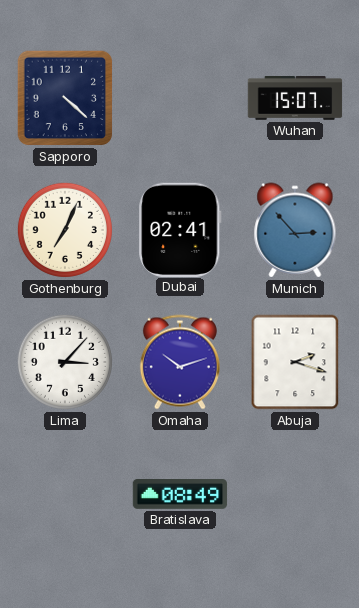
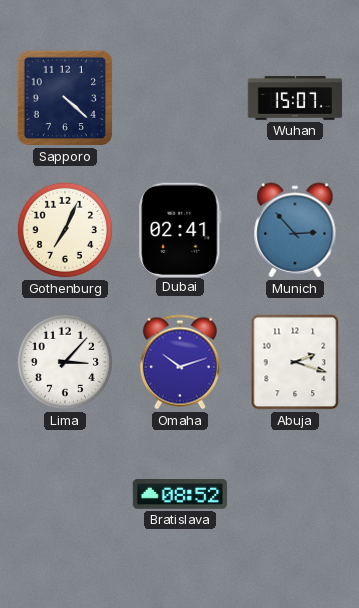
Bratislava: 08:49 -> 08:52 (180, 495)
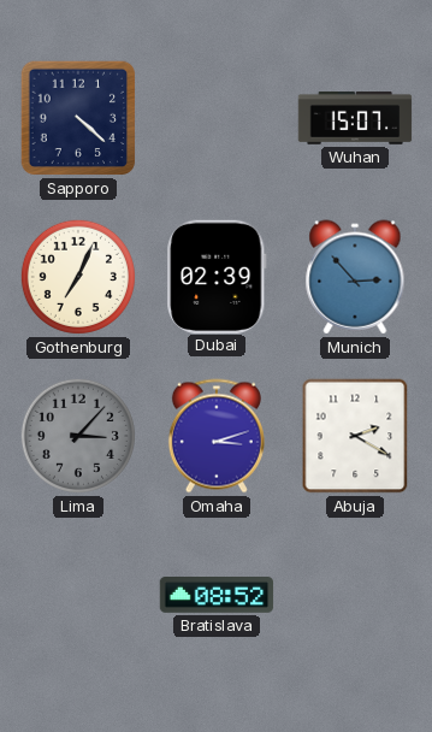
Dubai: 02:41 -> 02:39 (217, 276)
Lima dial: white -> grey (78, 436)
Omaha: 10:12 -> 3:12 (217, 436)
Abuja: 2:18 -> 2:20 (355, 436)
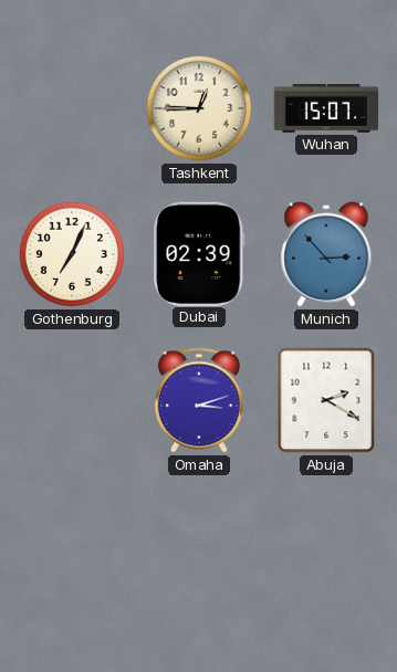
Sapporo: 4:22 -> none (78, 118)
Tashkent: none -> 12:45 (199, 108)
Lima: 3:07 -> none (78, 436)
Bratislava: 08:52 -> none (217, 596)
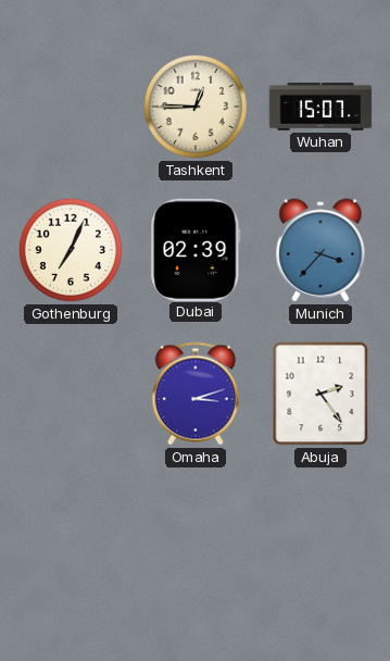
Munich: 2:53 -> 3:37 (320, 250)
Abuja: 2:20 -> 2:24 (320, 394)
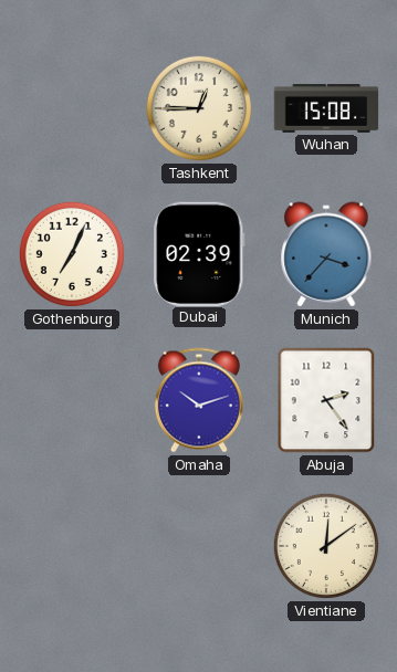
Wuhan: 15:07 -> 15:08 (326, 109)
Omaha: 3:12 -> 10:12 (199, 400)
Vientiane: none -> 12:09 (326, 546)
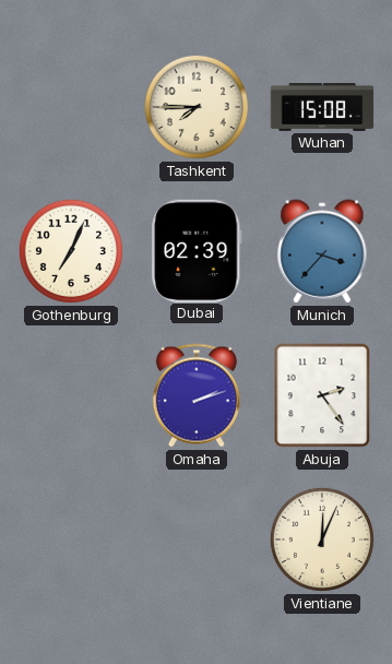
Tashkent: 12:45 -> 7:45 (197, 107)
Omaha: 10:12 -> 2:12 (197, 395)
Vientiane: 12:09 -> 12:04 (322, 539)
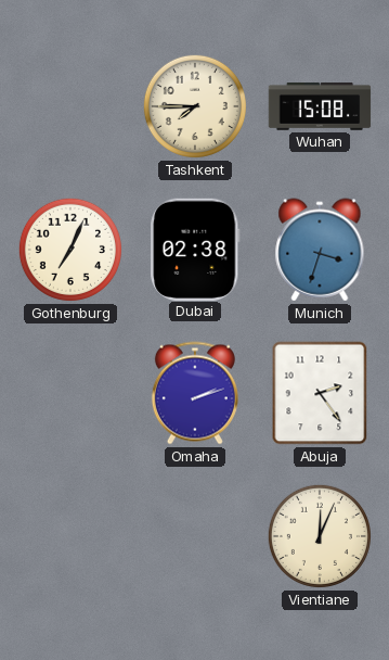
Dubai: 02:39 -> 02:38 (195, 249)
Munich: 3:37 -> 3:33 (320, 250)
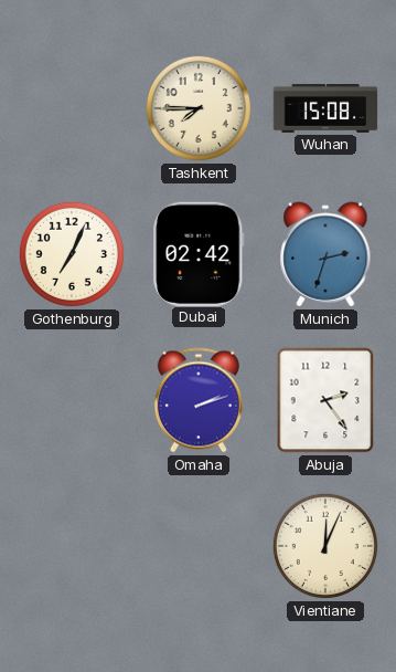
Dubai: 02:38 -> 02:42 (199, 253)
Munich: 3:33 -> 2:33 (325, 254)
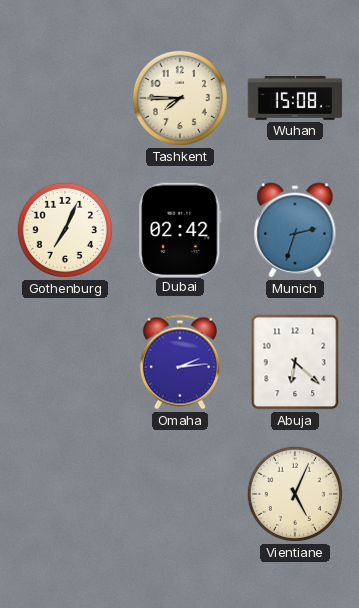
Omaha: 2:12 -> 2:14 (180, 362)
Abuja: 2:24 -> 6:22 (295, 362)
Vientiane: 12:04 -> 5:04 (295, 494)
